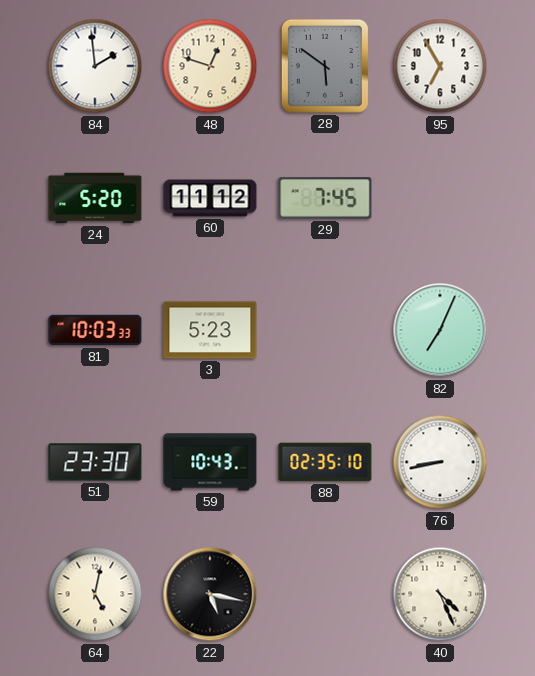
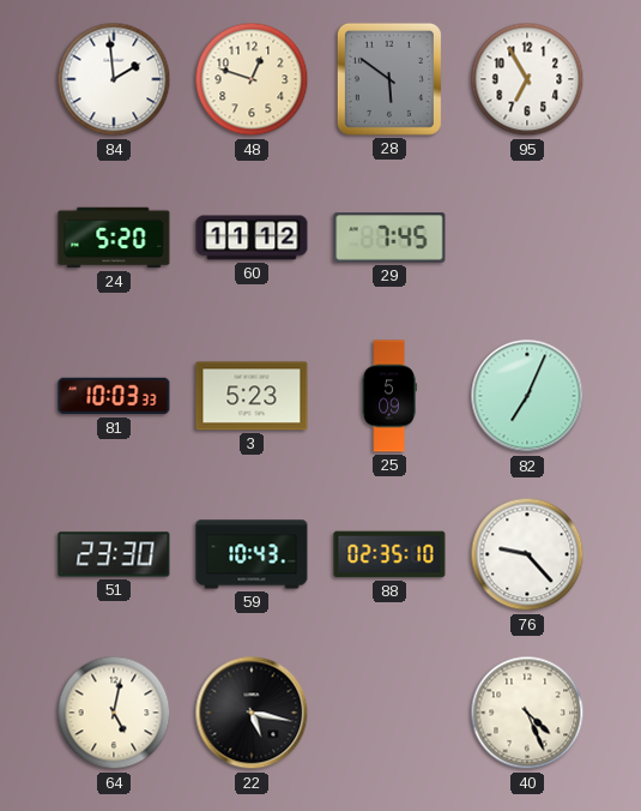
25: none -> 5:09 (389, 396)
76: 8:43 -> 9:23 (527, 554)
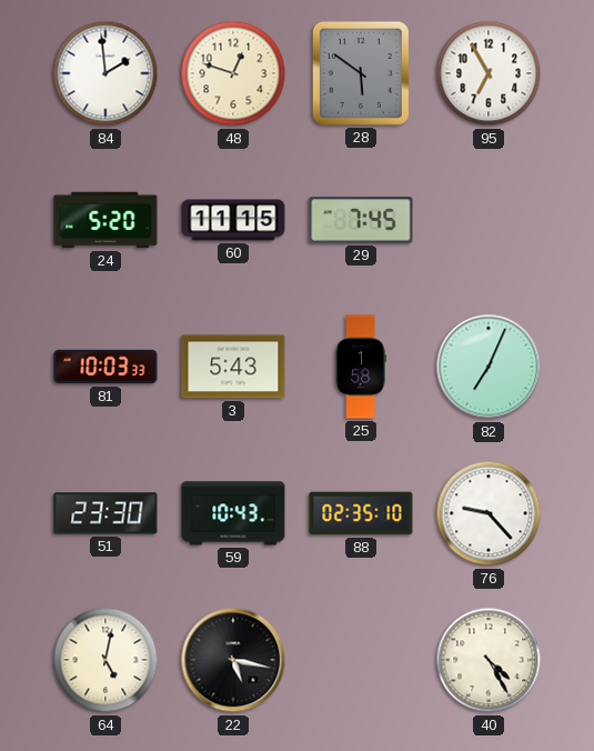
60: 11:12 -> 11:15 (233, 220)
3: 5:23 -> 5:43 (233, 367)
25: 5:09 -> 1:58 (361, 367)
40: 4:26 -> 4:25 (489, 660)
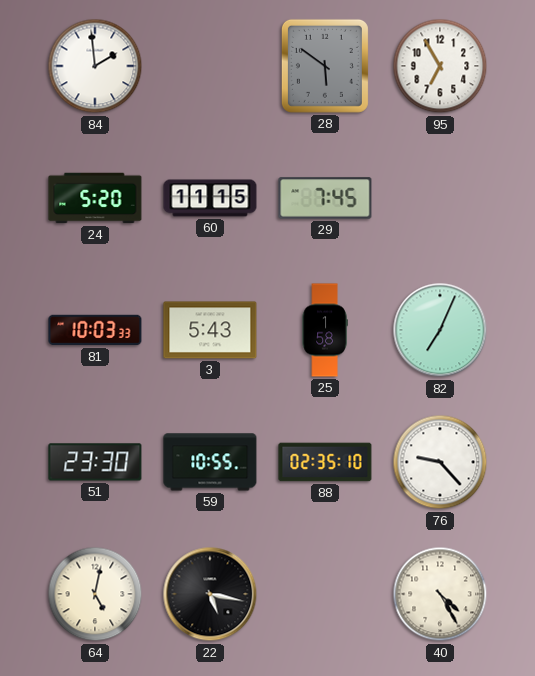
48: 12:48 -> none (233, 73)
59: 10:43 -> 10:55 (210, 462)
